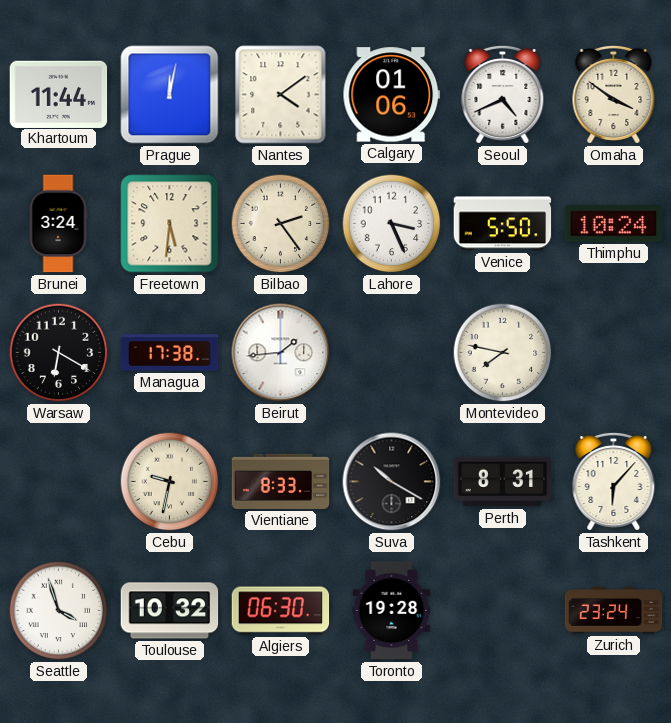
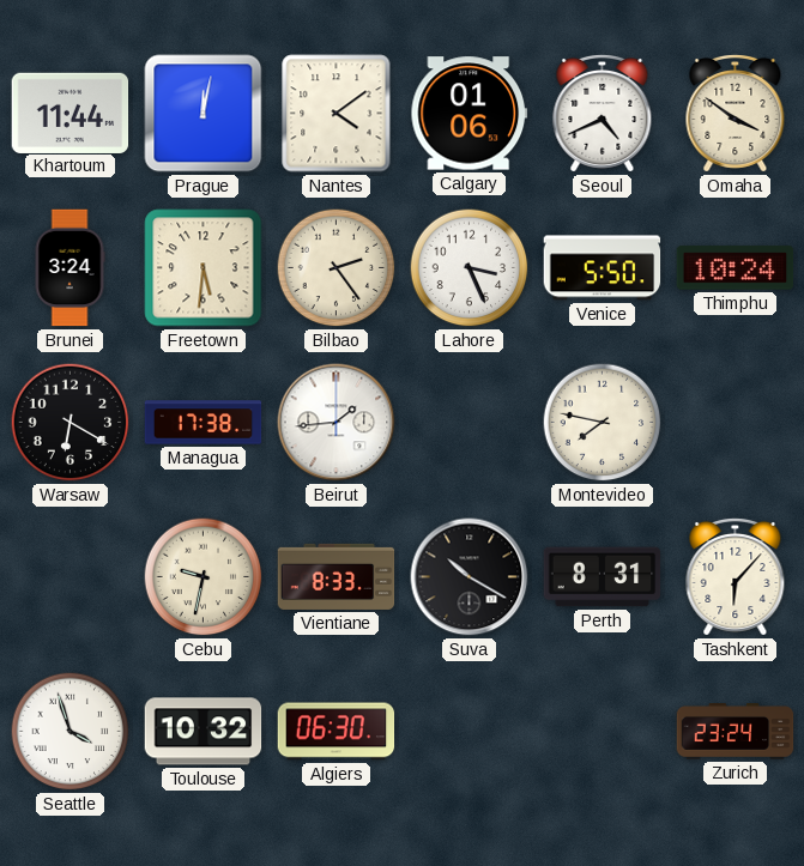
Toronto: 19:28 -> none (392, 611)
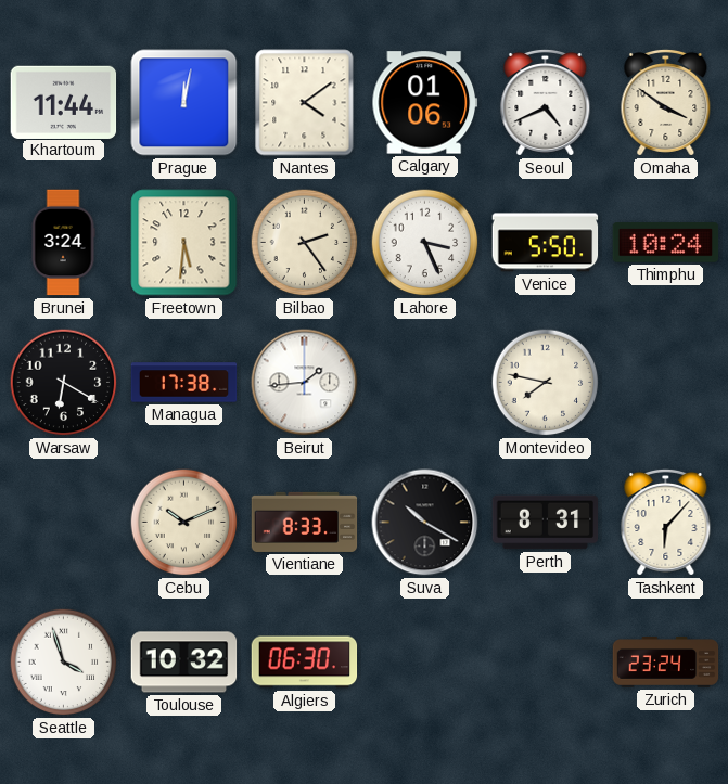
Cebu: 9:32 -> 10:11 (184, 523)
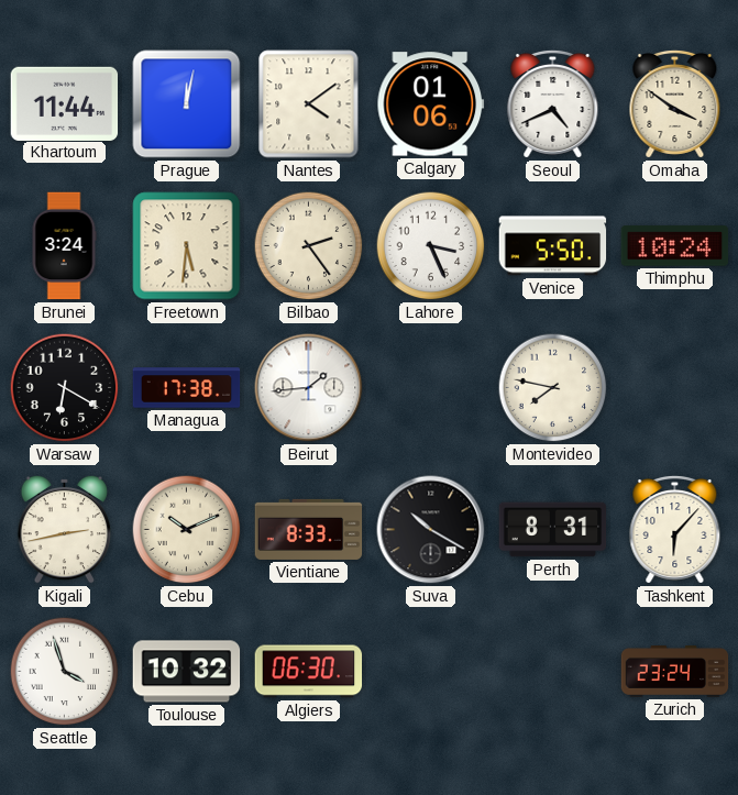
Kigali: none -> 2:43 (65, 529)
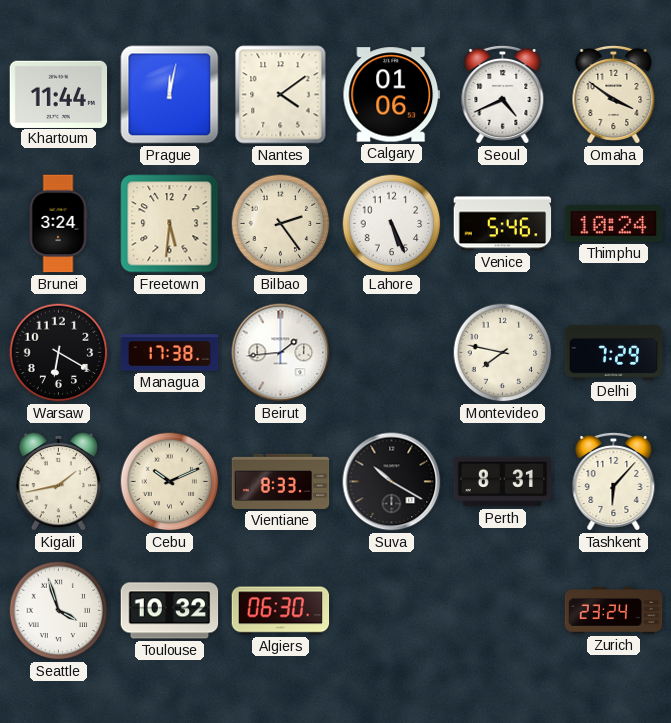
Lahore: 3:26 -> 5:26 (392, 224)
Venice: 5:50 -> 5:46 (503, 224)
Delhi: none -> 7:29 (614, 352)
Kigali: 2:43 -> 1:43 (59, 481)
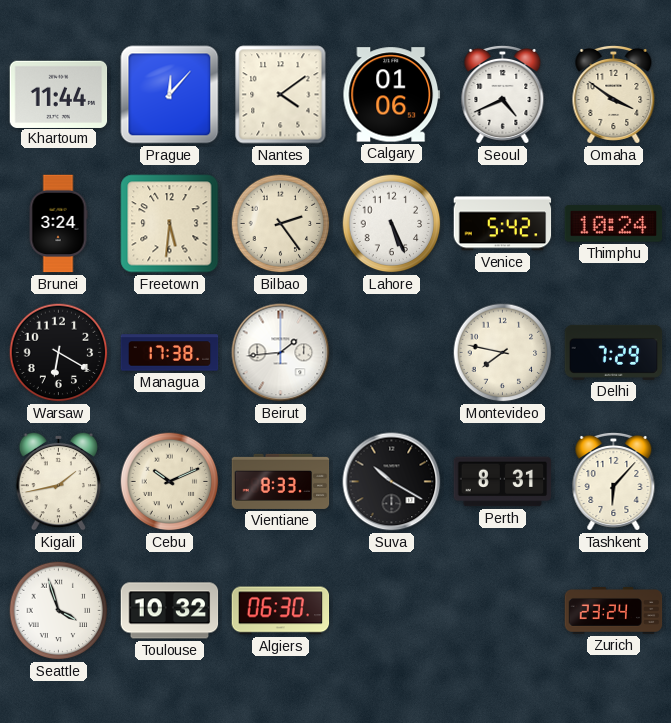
Prague: 12:02 -> 12:07 (170, 95)
Venice: 5:46 -> 5:42 (503, 224)
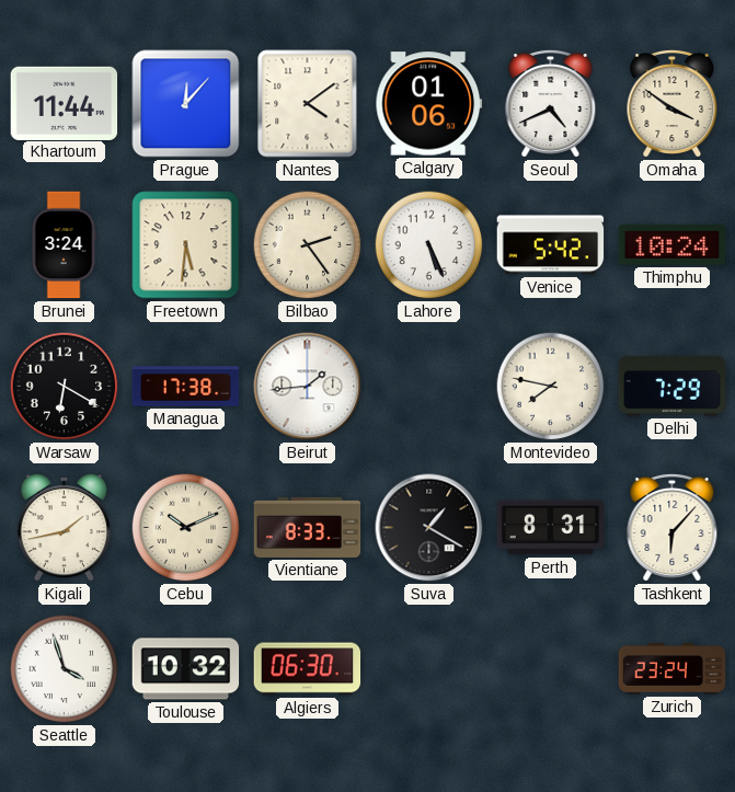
Suva: 10:20 -> 1:20 (429, 528)
